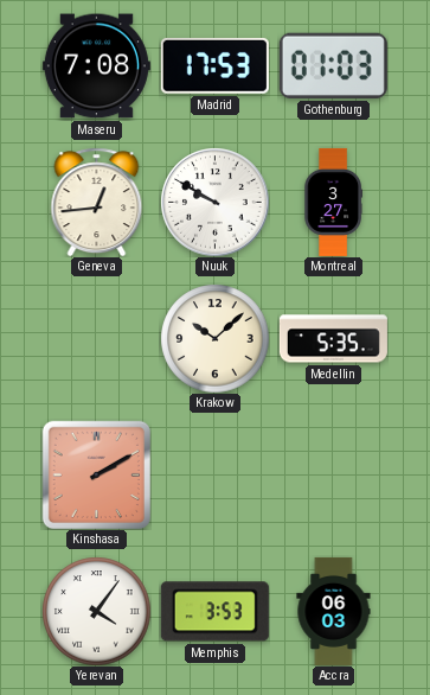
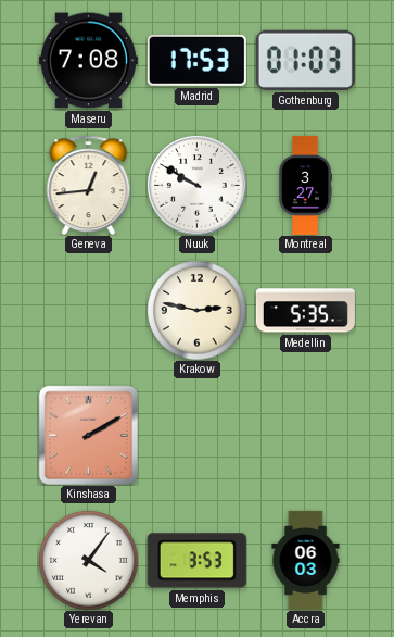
Krakow: 10:08 -> 2:47 (196, 310)
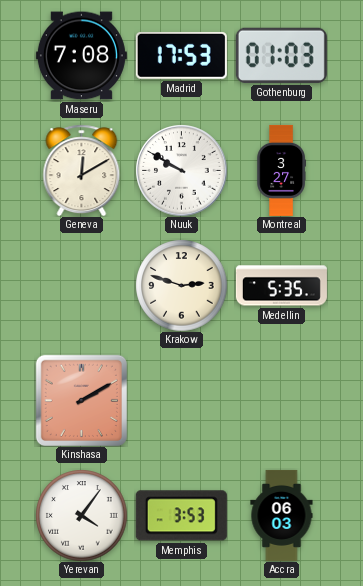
Geneva: 12:44 -> 12:10 (82, 170)
Krakow: 2:47 -> 2:48 (181, 285)
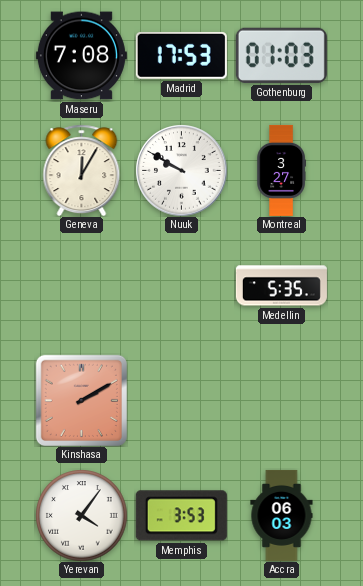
Geneva: 12:10 -> 12:05 (82, 170)
Krakow: 2:48 -> none (181, 285)
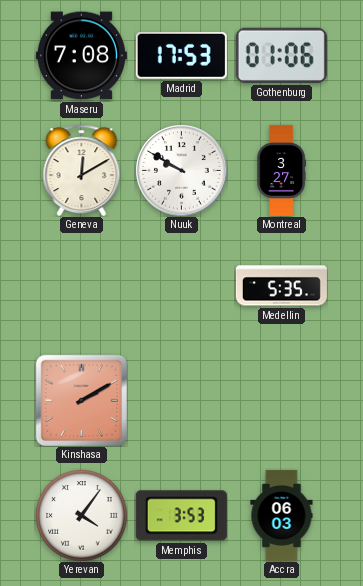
Gothenburg: 01:03 -> 01:06 (281, 55)
Geneva: 12:05 -> 12:10 (82, 170)
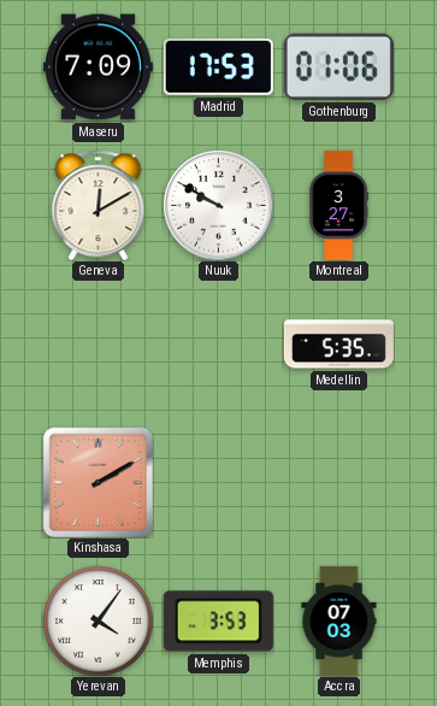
Maseru: 7:08 -> 7:09 (98, 67)
Accra: 06:03 -> 07:03 (339, 620)
